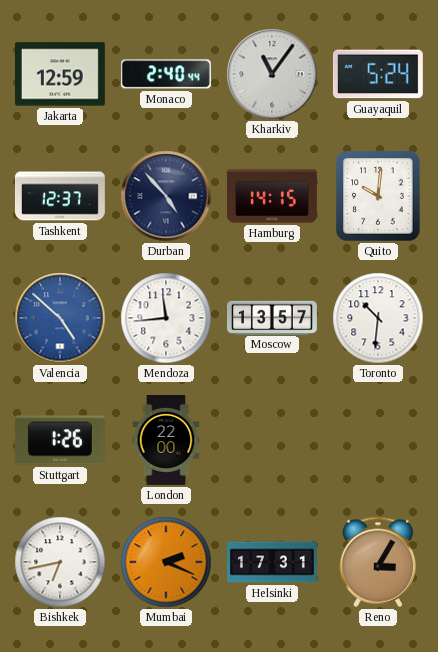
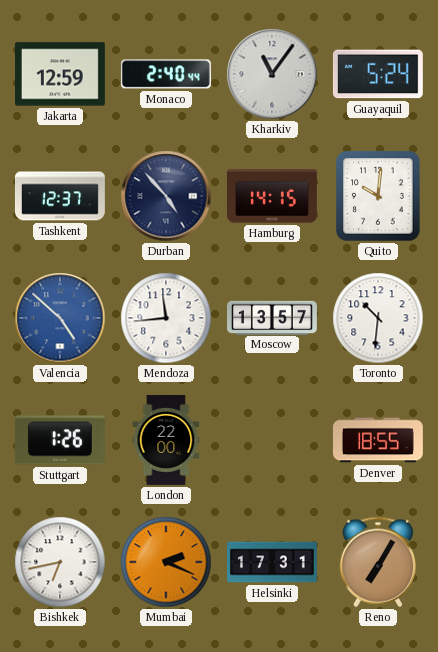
Denver: none -> 18:55 (378, 440)
Reno: 3:05 -> 7:05 (378, 562)
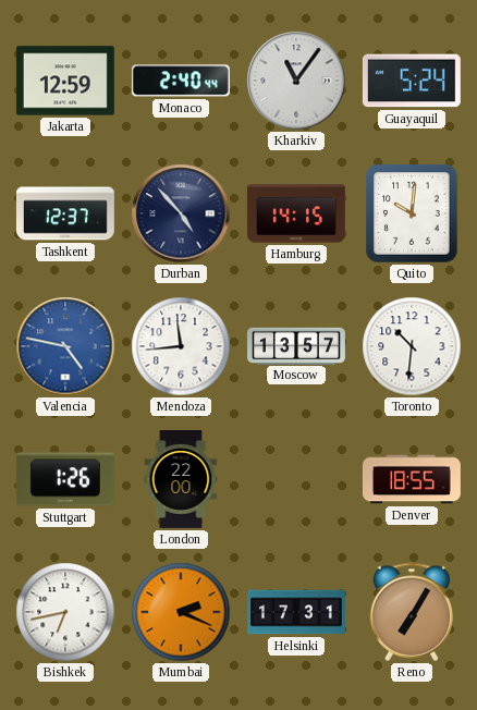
Valencia: 4:52 -> 4:47 (65, 346)
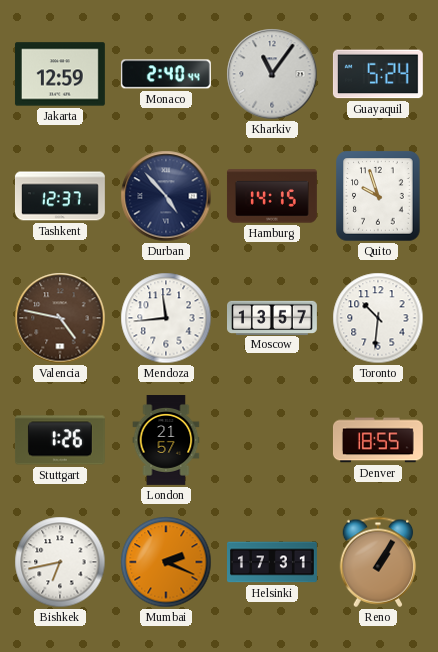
Quito: 10:01 -> 9:57 (378, 196)
Valencia dial: blue -> brown (60, 318)
London: 22:00 -> 21:57 (166, 441)
Reno: 7:05 -> 1:05 (378, 562)
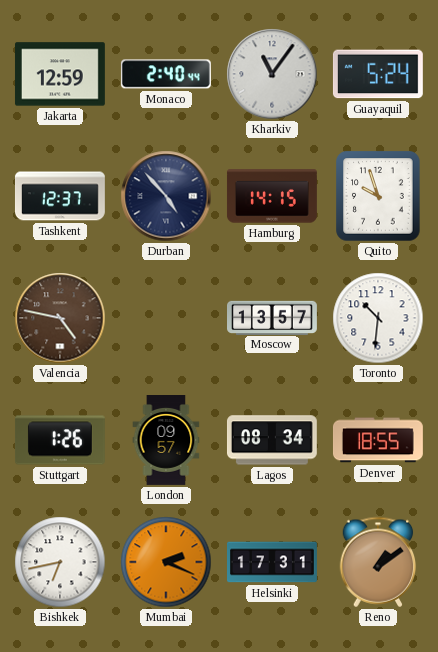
Mendoza: 11:44 -> none (166, 318)
London: 21:57 -> 09:57 (166, 441)
Lagos: none -> 08:34 (272, 440)
Reno: 1:05 -> 1:09 (378, 562)
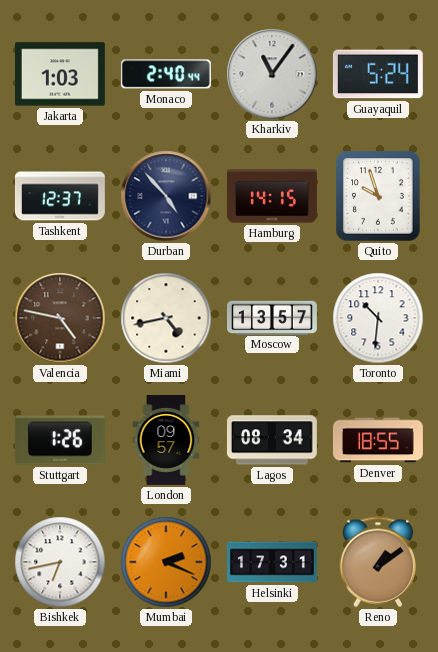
Jakarta: 12:59 -> 1:03 (60, 74)
Miami: none -> 4:43 (166, 318)
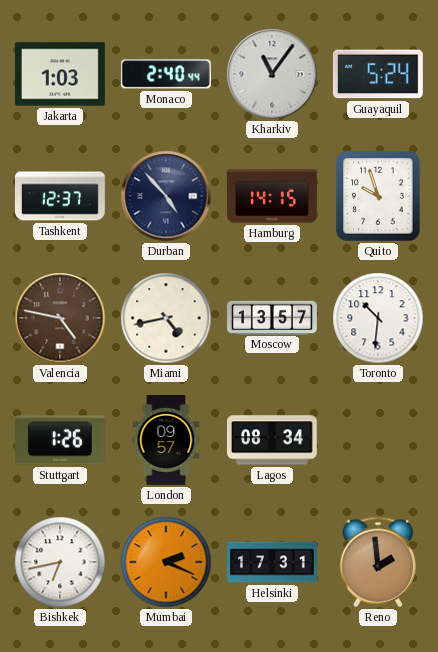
Denver: 18:55 -> none (378, 440)
Reno: 1:09 -> 1:59 (378, 562)
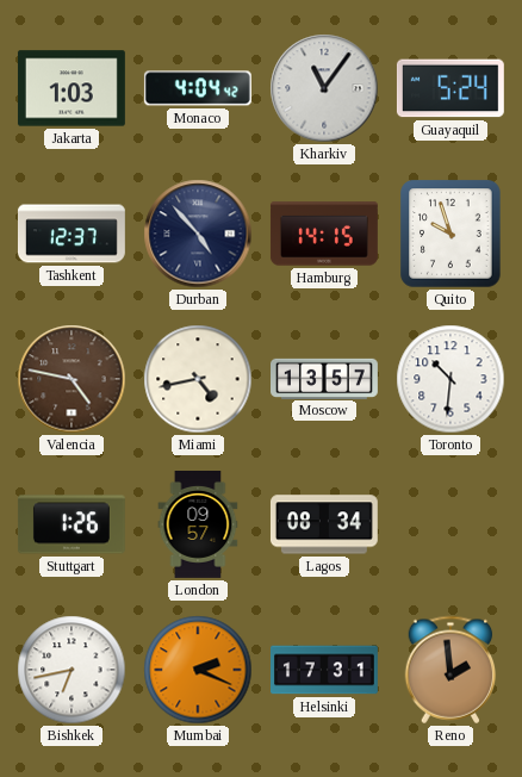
Monaco: 2:40 -> 4:04 (198, 88)
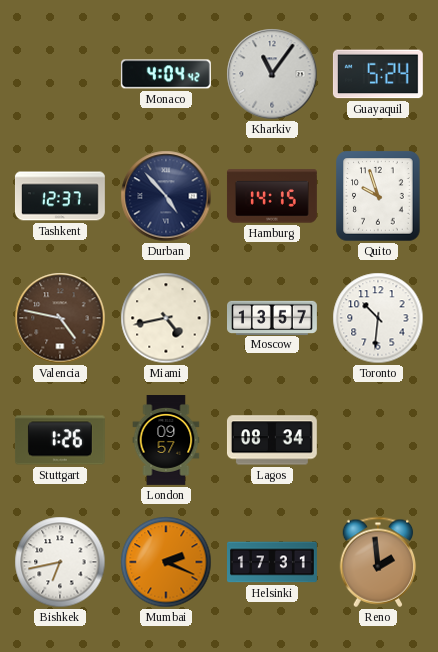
Jakarta: 1:03 -> none (72, 88)
